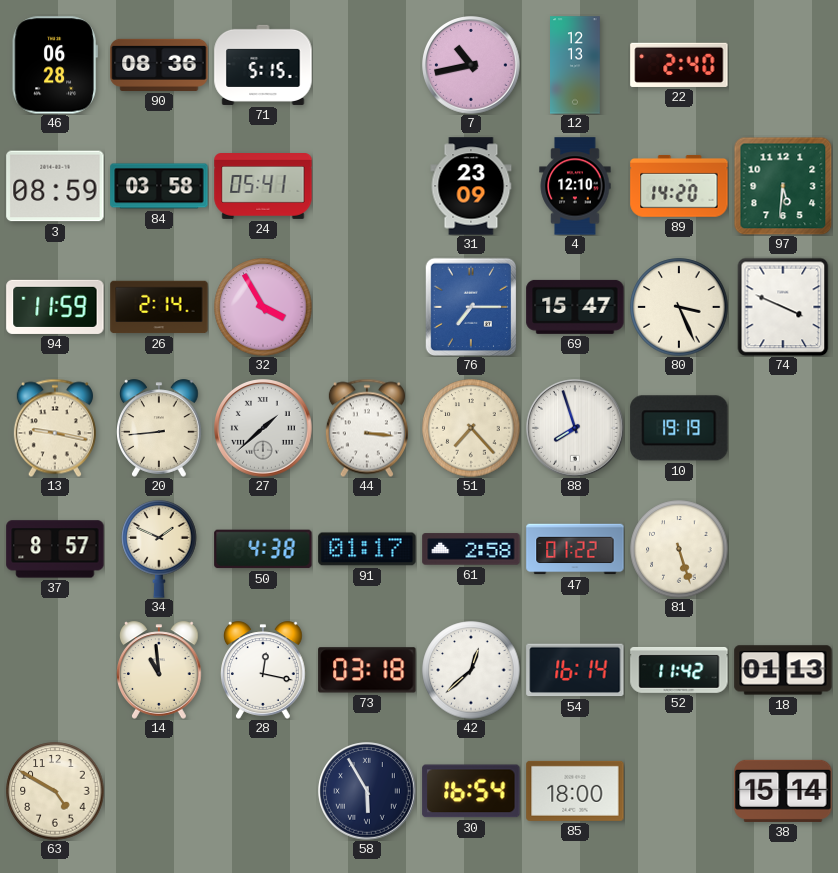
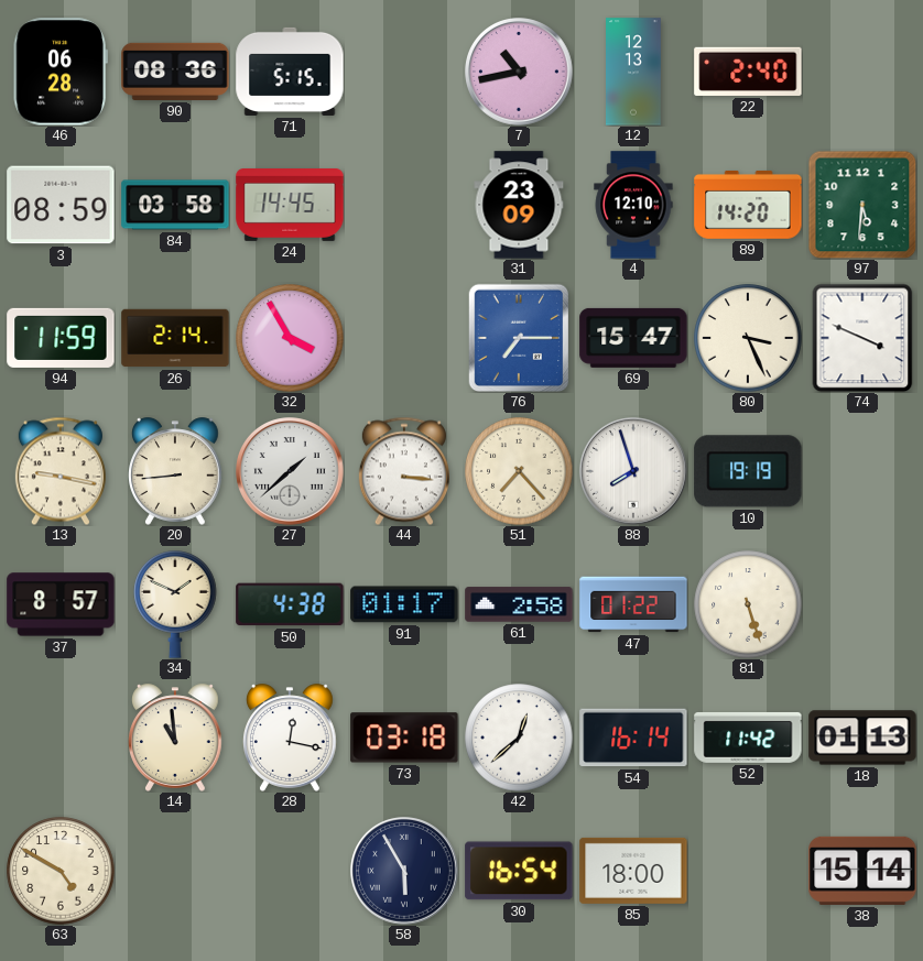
24: 05:41 -> 14:45 (290, 206)
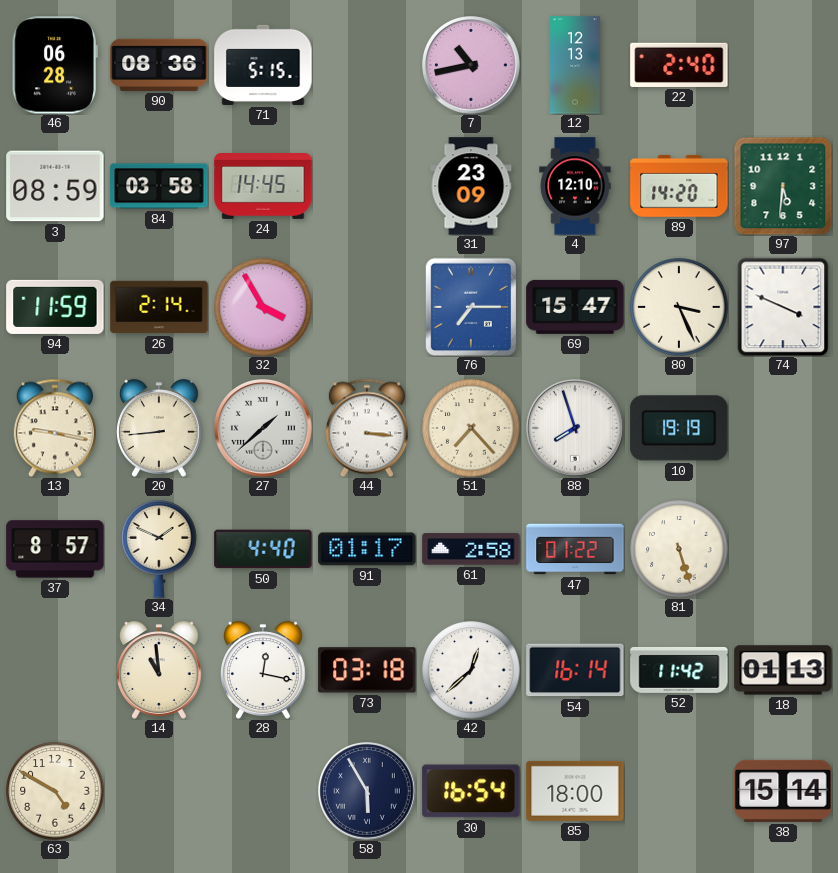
50: 4:38 -> 4:40 (263, 549)
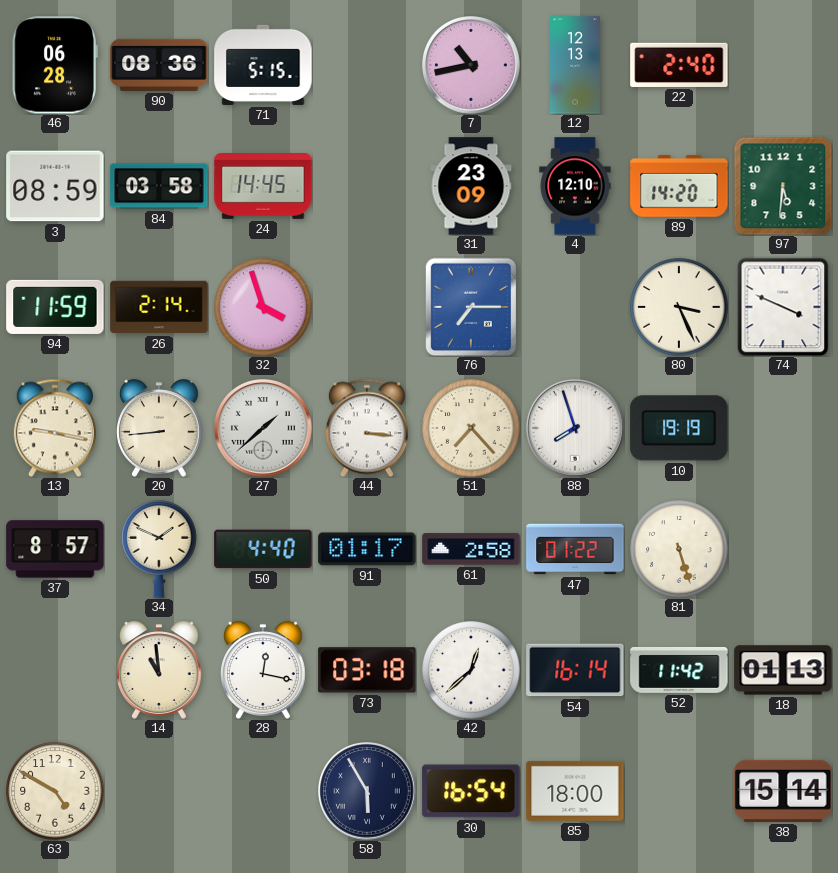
32: 3:55 -> 3:57 (263, 307)
69: 15:47 -> none (575, 307)
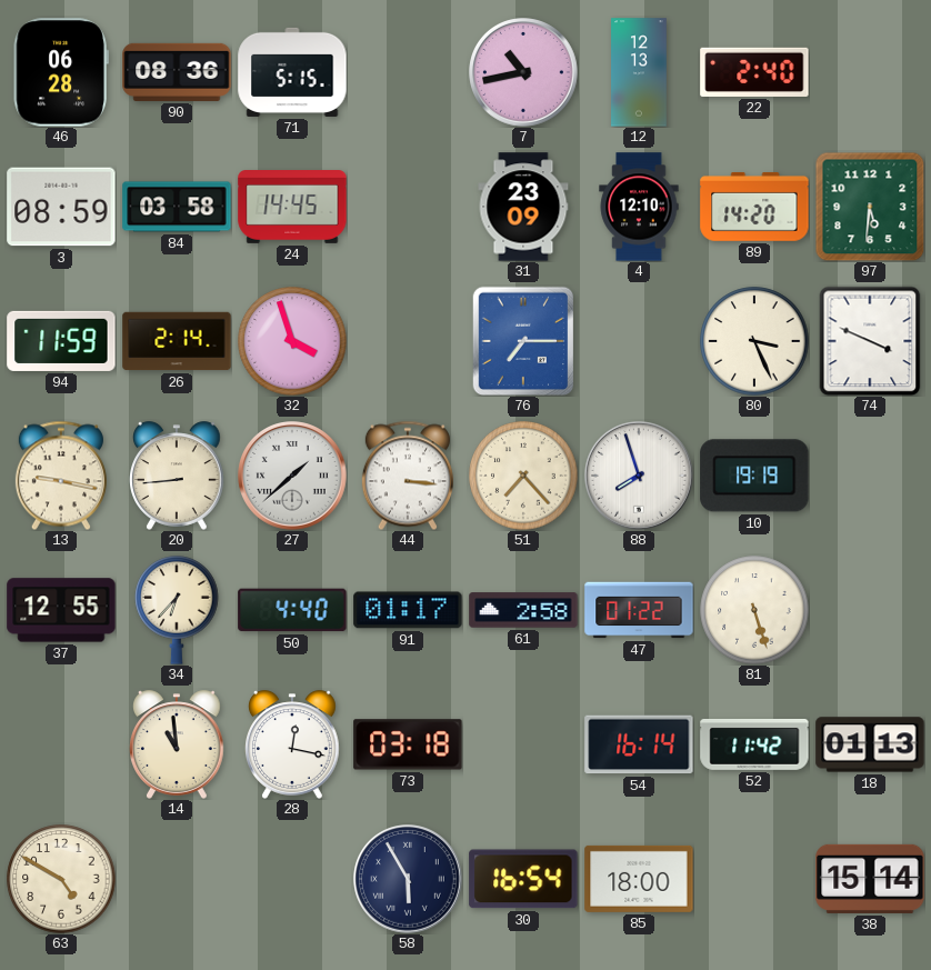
37: 8:57 -> 12:55 (61, 610)
34: 1:49 -> 6:37 (177, 610)
42: 12:38 -> none (471, 670)
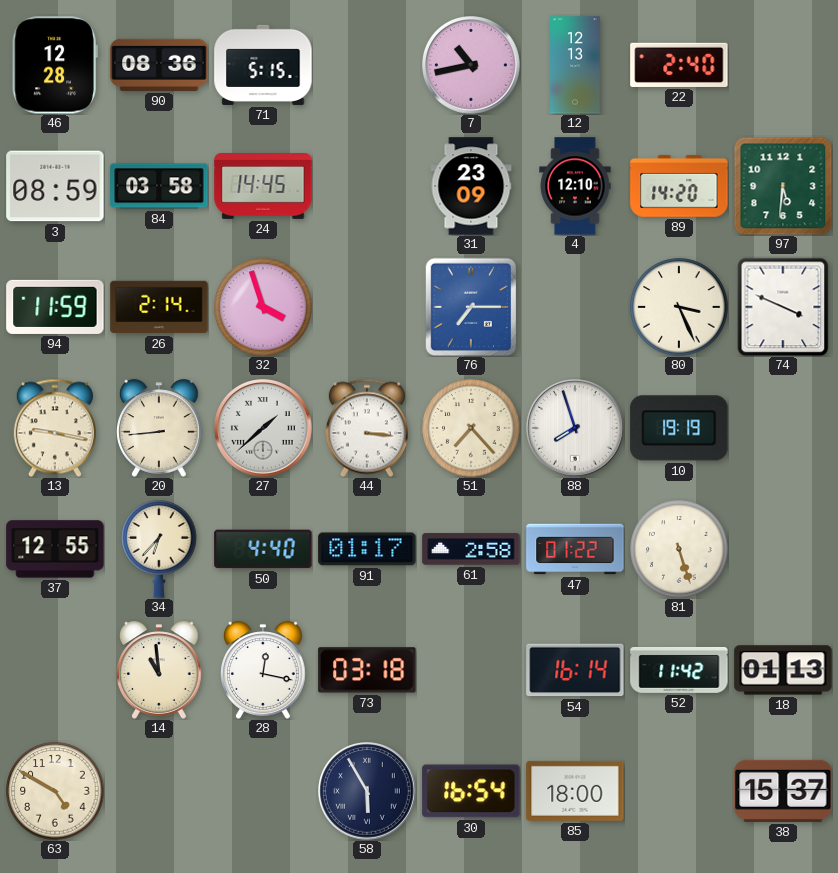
46: 06:28 -> 12:28 (55, 65)
38: 15:14 -> 15:37 (783, 791)
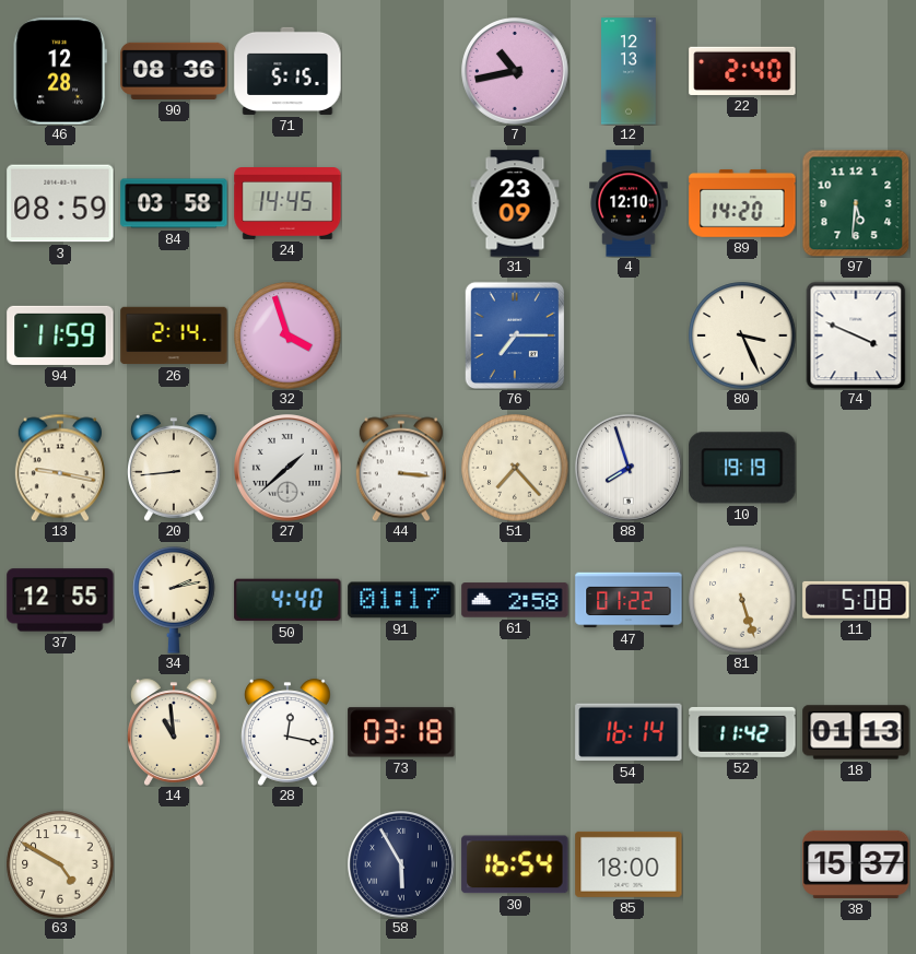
34: 6:37 -> 2:13 (174, 600)
11: none -> 5:08 (856, 600)
